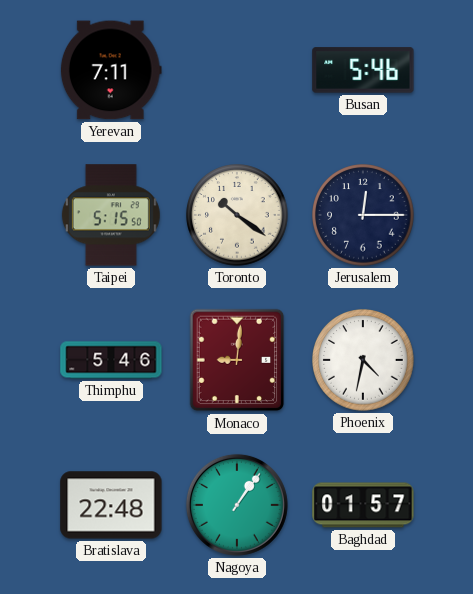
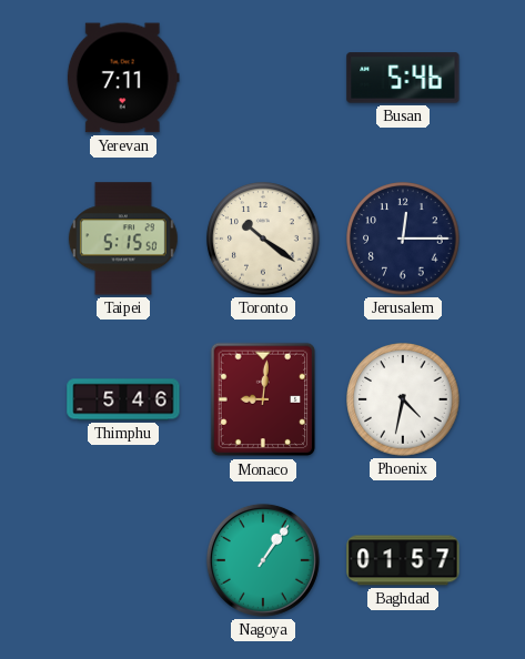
Bratislava: 22:48 -> none (111, 505)
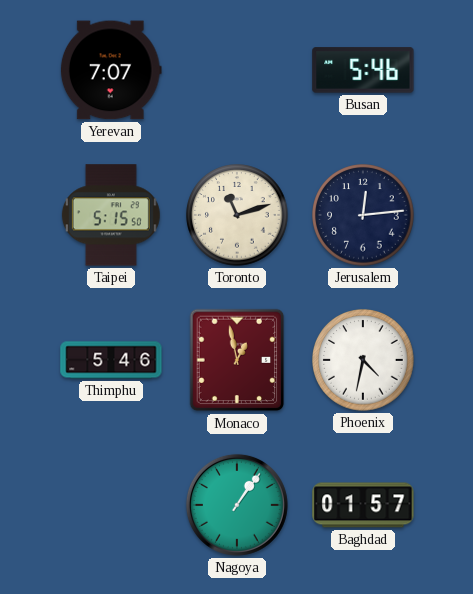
Yerevan: 7:11 -> 7:07 (111, 70)
Toronto: 10:21 -> 11:12 (237, 215)
Jerusalem: 12:15 -> 12:14 (363, 215)
Monaco: 9:01 -> 12:58 (237, 360)
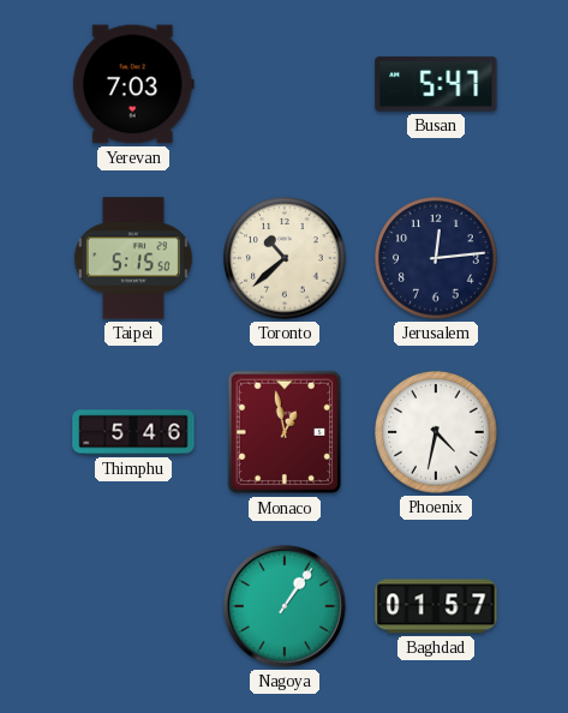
Yerevan: 7:07 -> 7:03 (133, 84)
Busan: 5:46 -> 5:47 (436, 84)
Toronto: 11:12 -> 10:38 (285, 258)
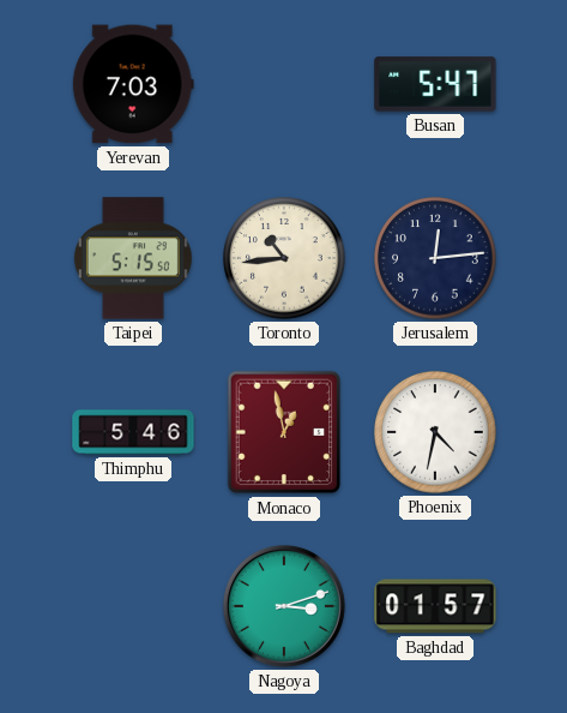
Toronto: 10:38 -> 10:44 (284, 258)
Nagoya: 1:06 -> 3:12 (284, 606)
